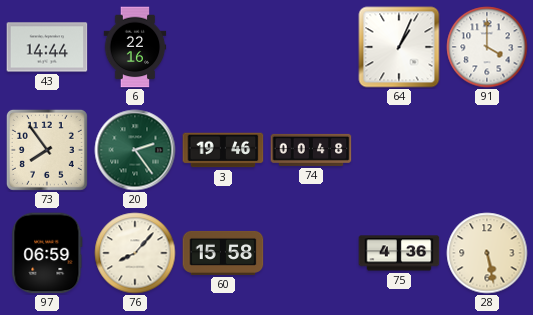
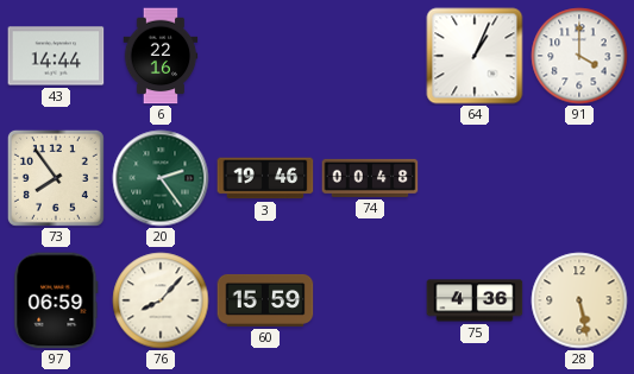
60: 15:58 -> 15:59 (265, 300)
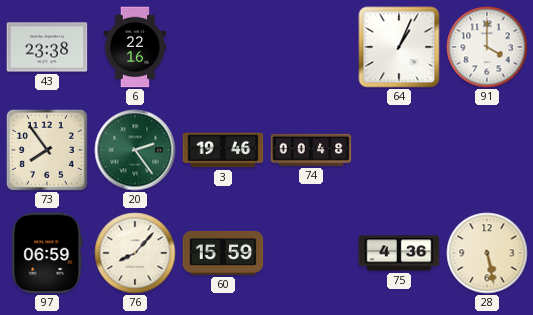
43: 14:44 -> 23:38 (47, 47)
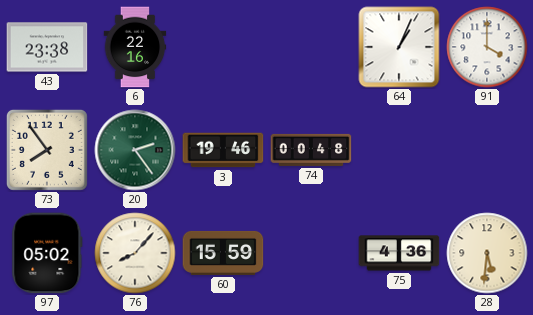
97: 06:59 -> 05:02 (47, 253)
28: 5:28 -> 5:31 (487, 253)
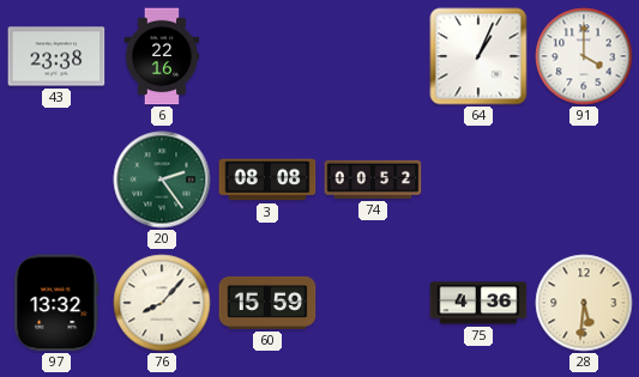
73: 7:54 -> none (47, 150)
3: 19:46 -> 08:08 (267, 180)
74: 00:48 -> 00:52 (373, 180)
97: 05:02 -> 13:32 (56, 303)
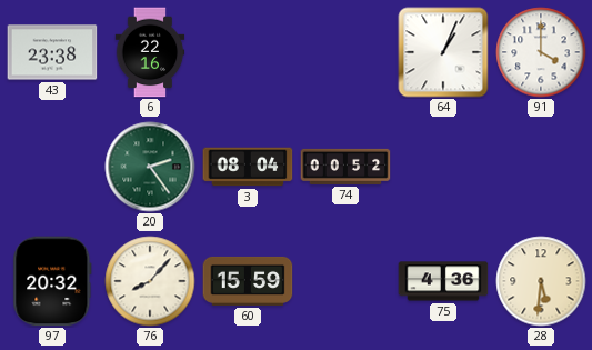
3: 08:08 -> 08:04 (248, 167)
97: 13:32 -> 20:32 (52, 281)
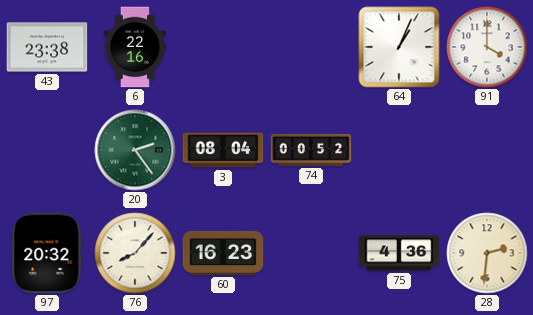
60: 15:59 -> 16:23 (223, 253)
28: 5:31 -> 2:31 (487, 253)
